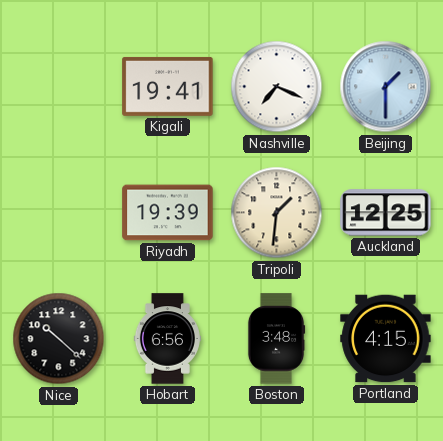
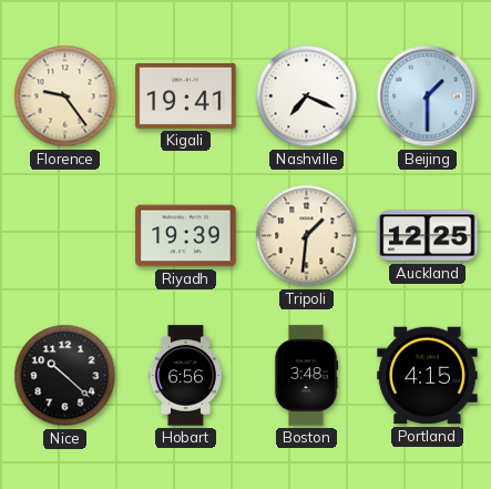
Florence: none -> 9:24 (65, 96)
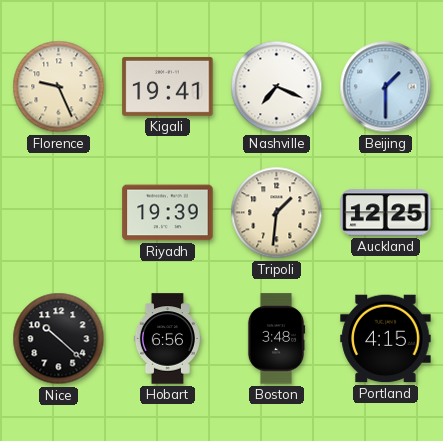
Florence: 9:24 -> 9:26 (59, 87)
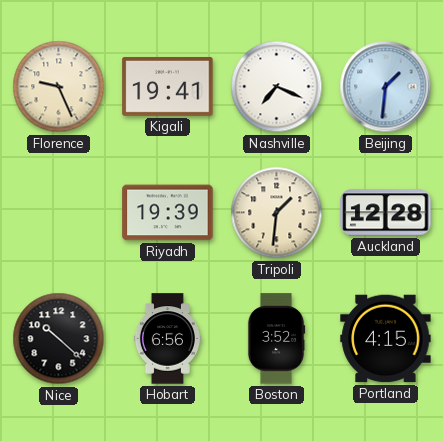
Beijing: 1:30 -> 1:31 (386, 87)
Auckland: 12:25 -> 12:28 (386, 213)
Boston: 3:48 -> 3:52 (276, 339)
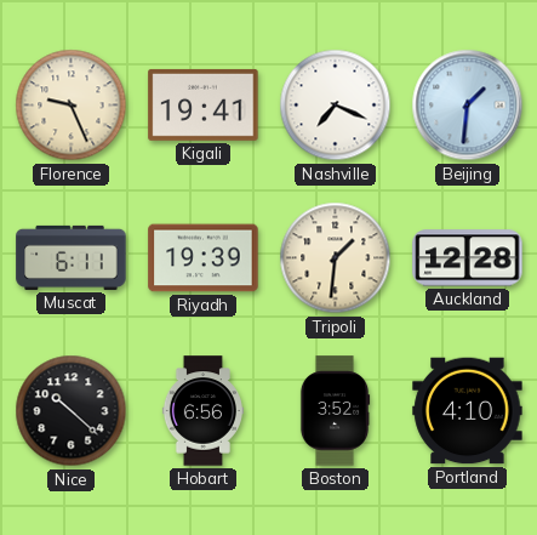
Muscat: none -> 6:11 (72, 257)
Portland: 4:15 -> 4:10 (468, 411)
